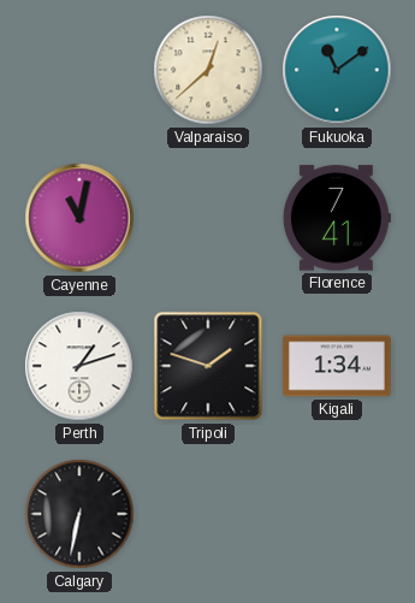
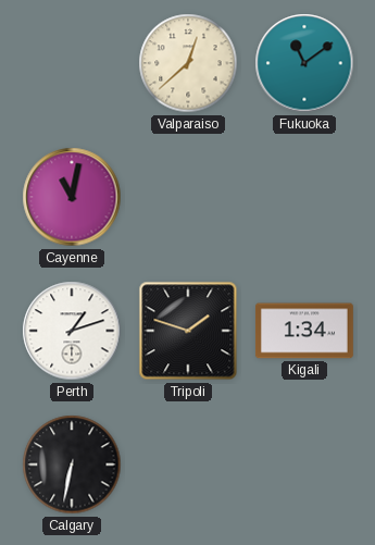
Florence: 7:41 -> none (337, 218)
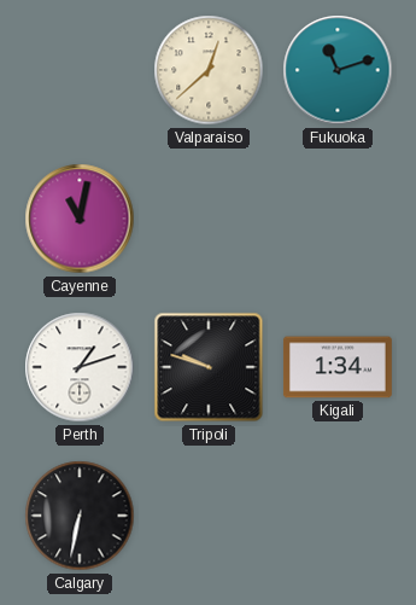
Fukuoka: 11:09 -> 11:12 (338, 70)
Tripoli: 1:48 -> 9:48 (209, 367)
